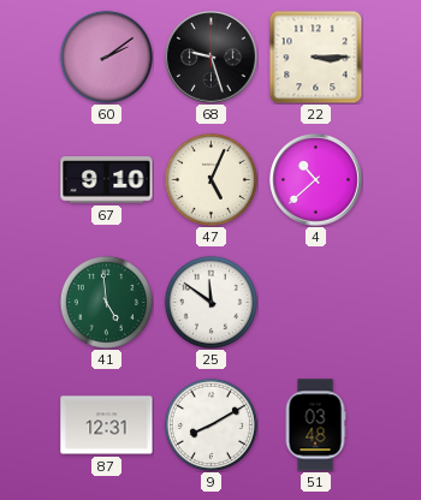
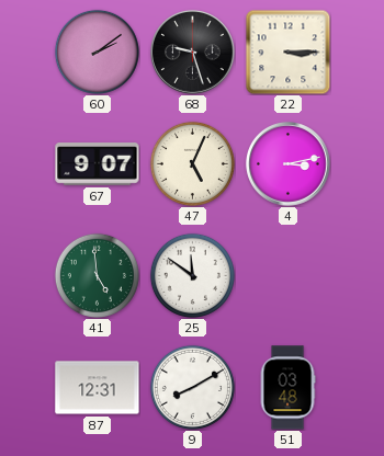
67: 9:10 -> 9:07 (98, 164)
4: 10:38 -> 3:13 (289, 164)
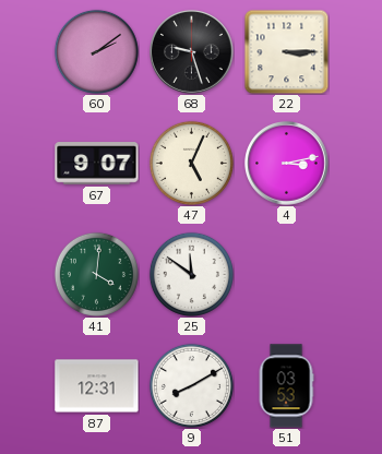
41: 4:59 -> 4:01 (96, 274)
51: 03:48 -> 03:53 (286, 386)
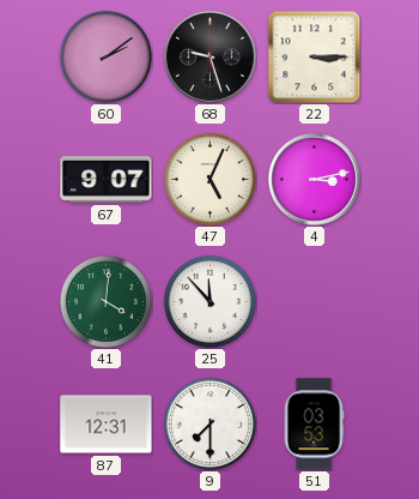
25: 11:51 -> 11:53 (209, 301)
9: 8:10 -> 7:30 (209, 423)
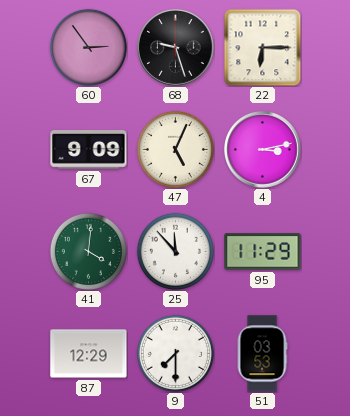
60: 2:09 -> 2:54 (88, 47)
22: 3:15 -> 6:15 (262, 47)
67: 9:07 -> 9:09 (89, 150)
95: none -> 11:29 (263, 252)
87: 12:31 -> 12:29 (89, 354)
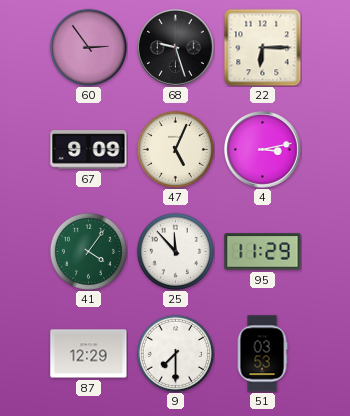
41: 4:01 -> 4:06 (88, 251)
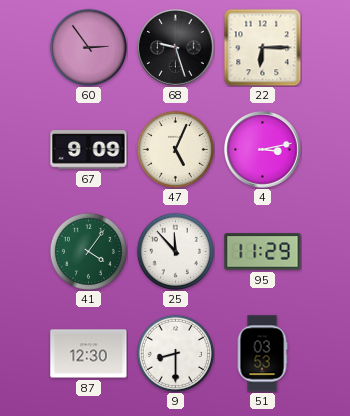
87: 12:29 -> 12:30 (89, 354)
9: 7:30 -> 8:30 (175, 353)
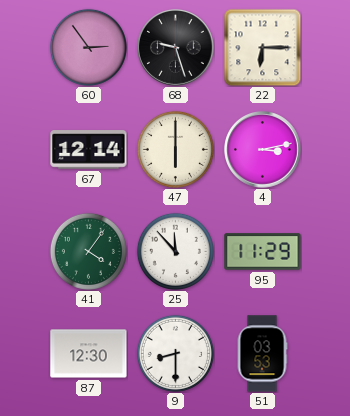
67: 9:09 -> 12:14 (89, 150)
47: 5:04 -> 6:00 (175, 149)
